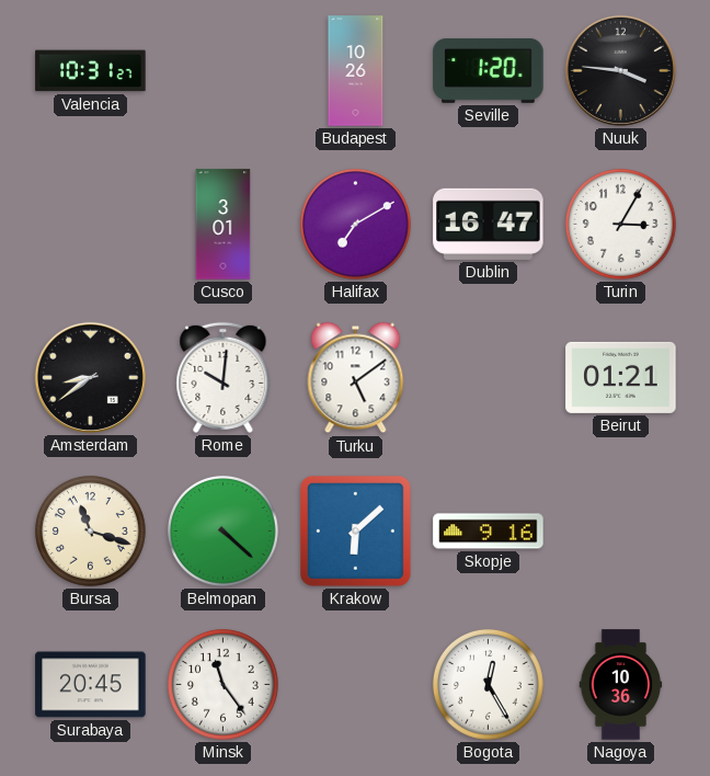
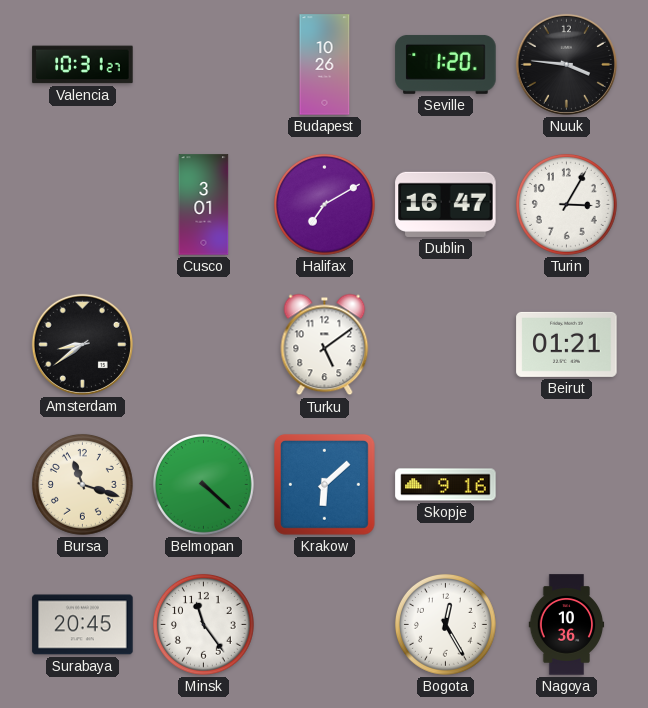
Rome: 10:01 -> none (224, 377)
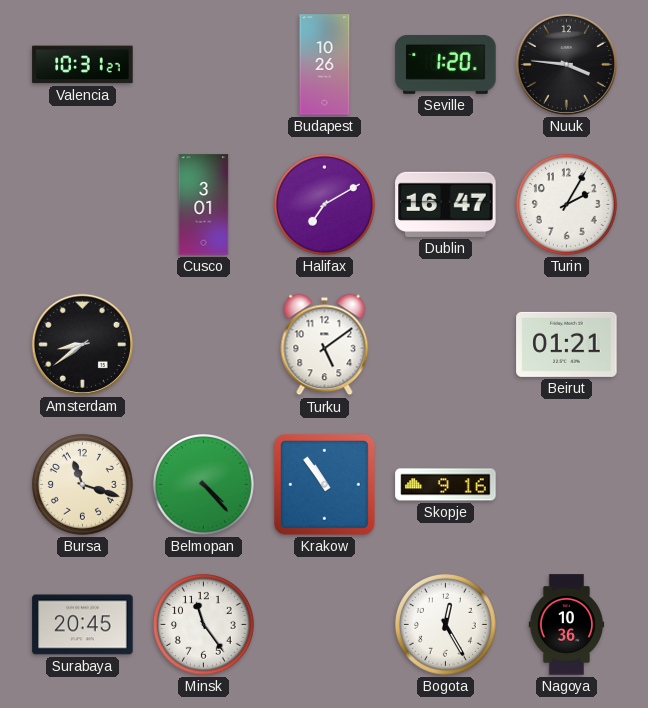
Turin: 3:05 -> 2:05 (566, 204)
Belmopan: 4:22 -> 4:23 (203, 484)
Krakow: 6:08 -> 10:54 (324, 484)
